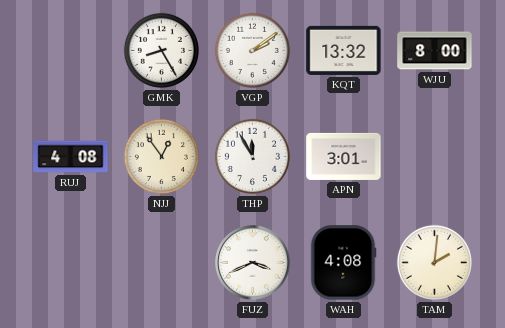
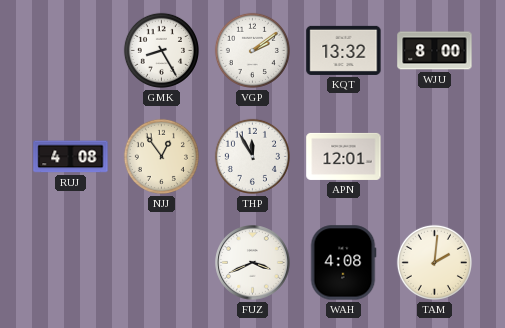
APN: 3:01 -> 12:01 (344, 156)
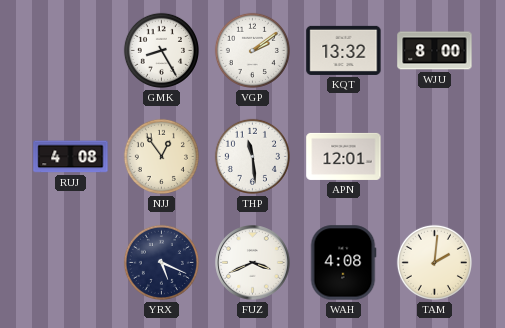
THP: 11:55 -> 11:29 (252, 156)
YRX: none -> 5:19 (161, 262)
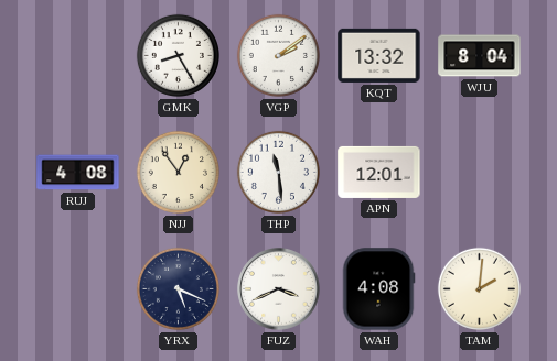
WJU: 8:00 -> 8:04 (480, 56)
